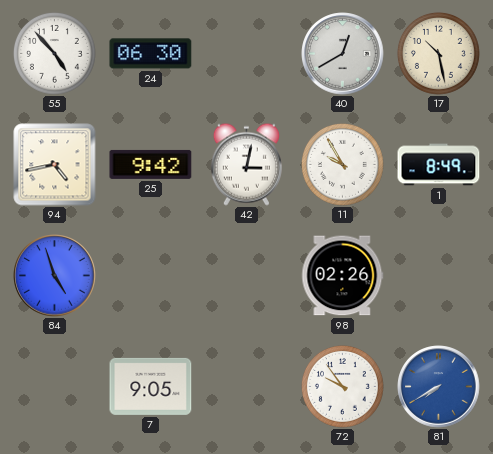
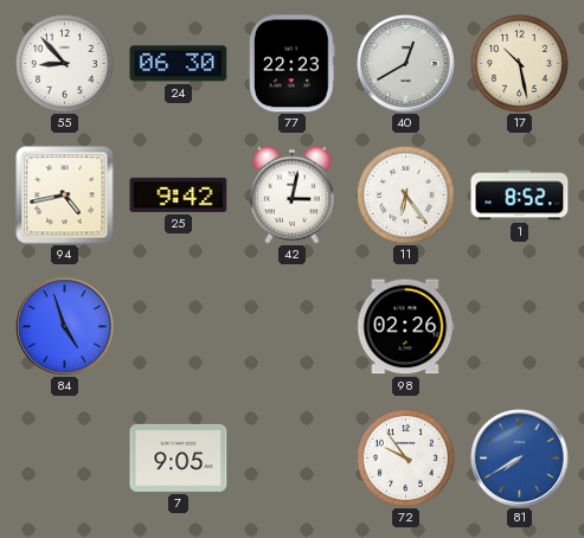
55: 4:53 -> 8:53 (64, 63)
77: none -> 22:23 (293, 64)
11: 9:55 -> 6:24 (405, 194)
1: 8:49 -> 8:52 (520, 196)
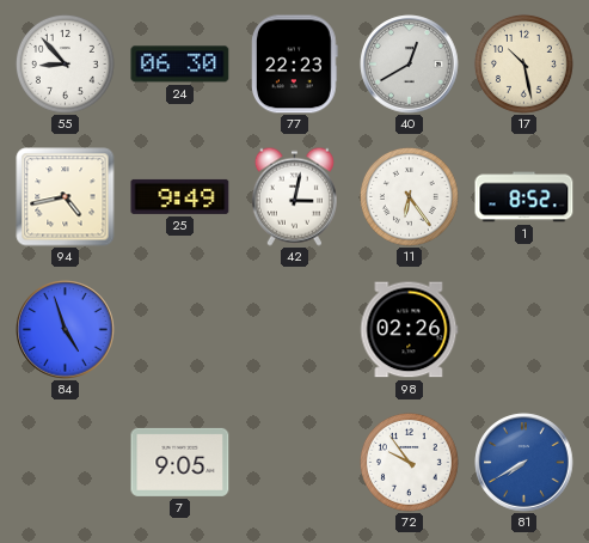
25: 9:42 -> 9:49 (180, 196)
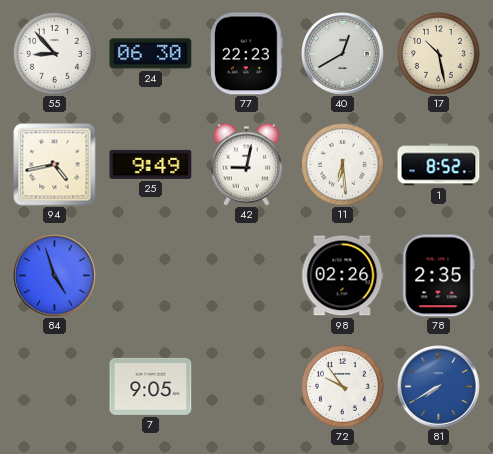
42: 3:02 -> 9:02 (246, 164)
11: 6:24 -> 6:29 (342, 164)
78: none -> 2:35 (439, 276)
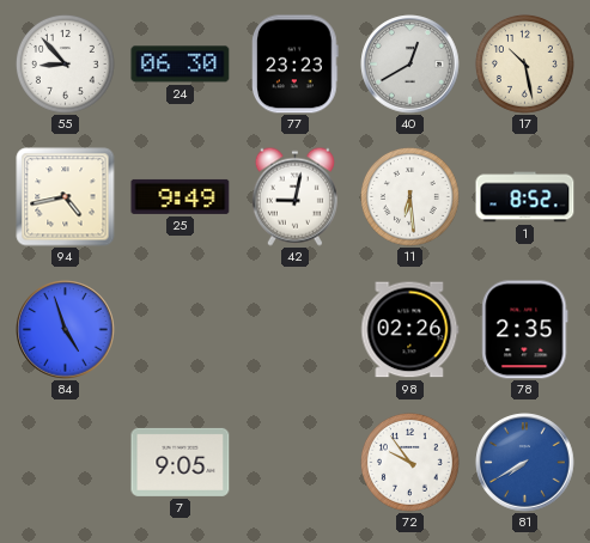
77: 22:23 -> 23:23 (296, 65)
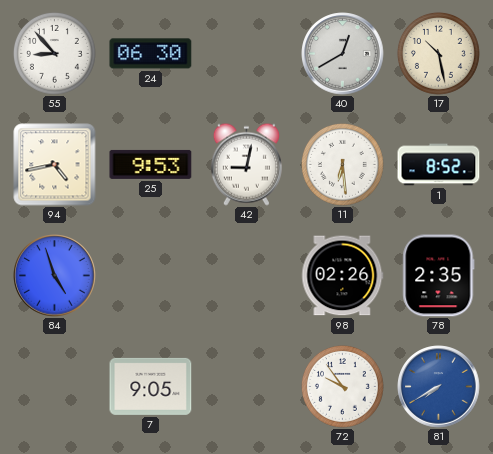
77: 23:23 -> none (296, 65)
25: 9:49 -> 9:53 (151, 164)
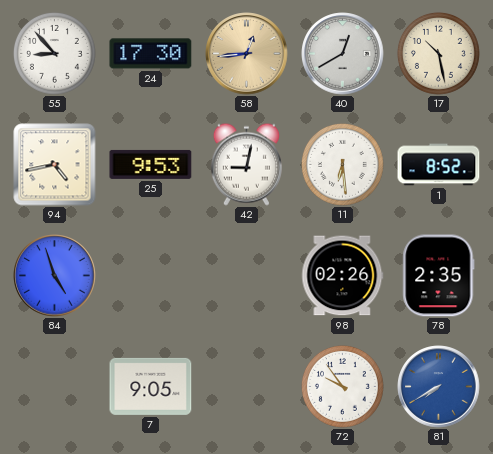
24: 06:30 -> 17:30 (151, 54)
58: none -> 12:44 (247, 54)
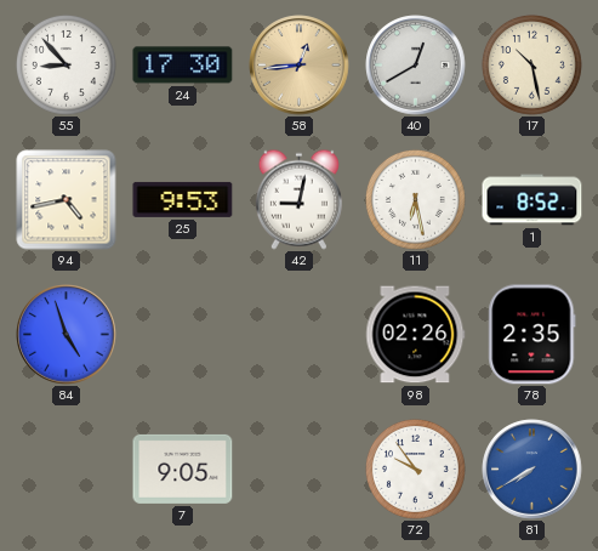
11: 6:29 -> 6:28 (415, 199)
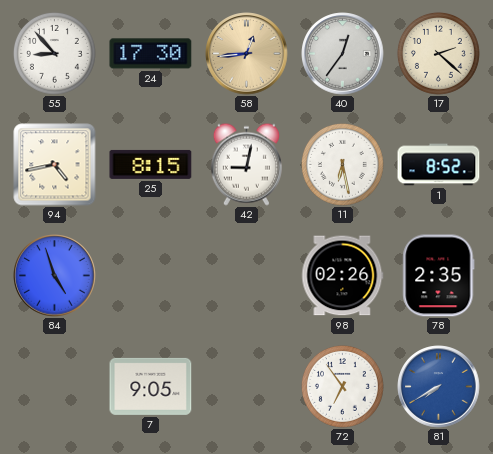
40: 12:40 -> 12:36 (343, 54)
17: 10:28 -> 2:22 (438, 53)
25: 9:53 -> 8:15 (151, 164)
72: 9:54 -> 6:54 (342, 386)
